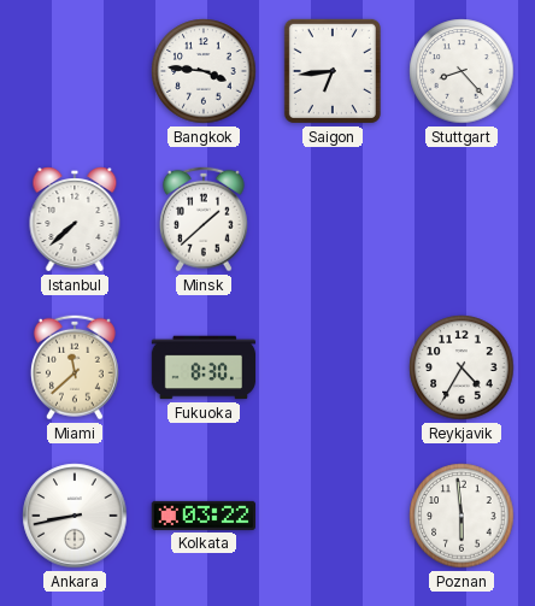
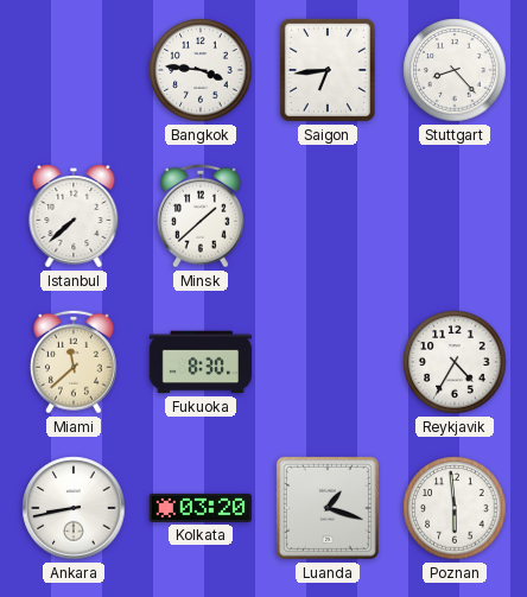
Kolkata: 03:22 -> 03:20 (199, 508)
Luanda: none -> 1:18 (328, 508)
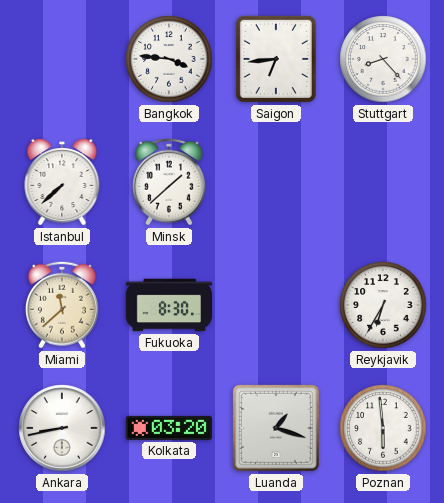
Reykjavik: 4:35 -> 6:35 (383, 305)
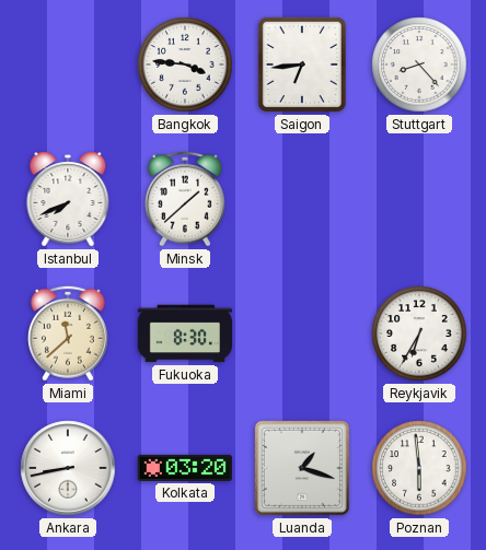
Istanbul: 7:38 -> 7:41 (68, 200)
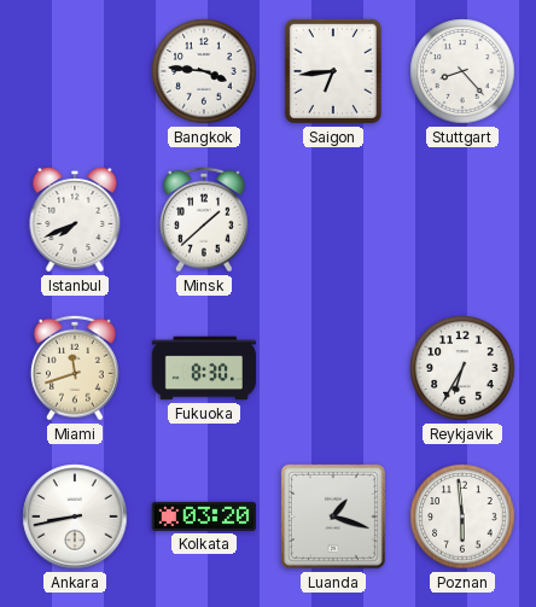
Miami: 11:38 -> 11:42 (75, 368)
